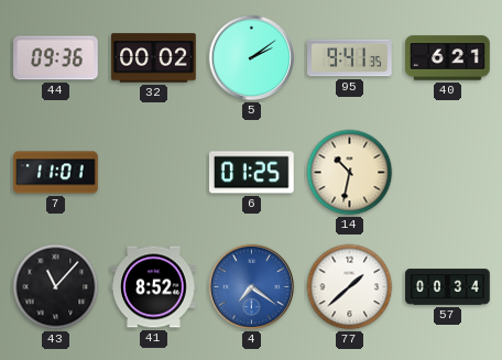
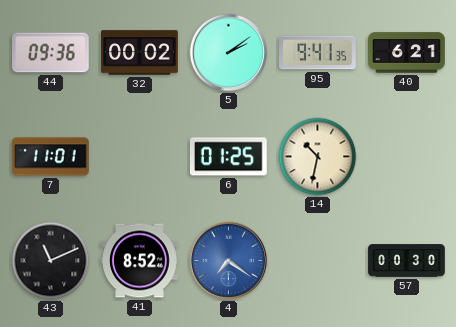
43: 11:07 -> 11:11 (51, 261)
77: 1:38 -> none (350, 287)
57: 00:34 -> 00:30 (407, 261)
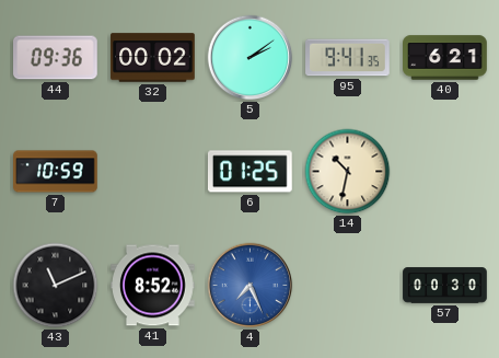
7: 11:01 -> 10:59 (56, 172)
4: 7:21 -> 7:26 (251, 286)
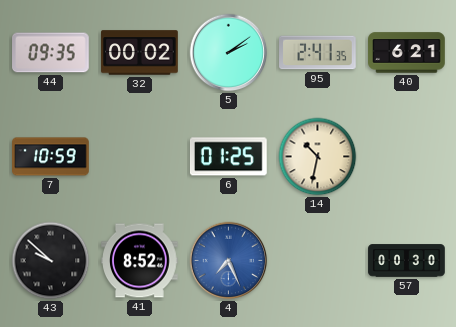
44: 09:36 -> 09:35 (51, 53)
95: 9:41 -> 2:41 (318, 53)
43: 11:11 -> 9:52 (51, 261)
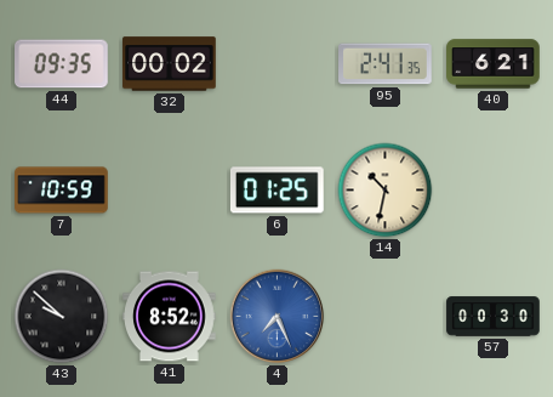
5: 2:09 -> none (229, 53)
